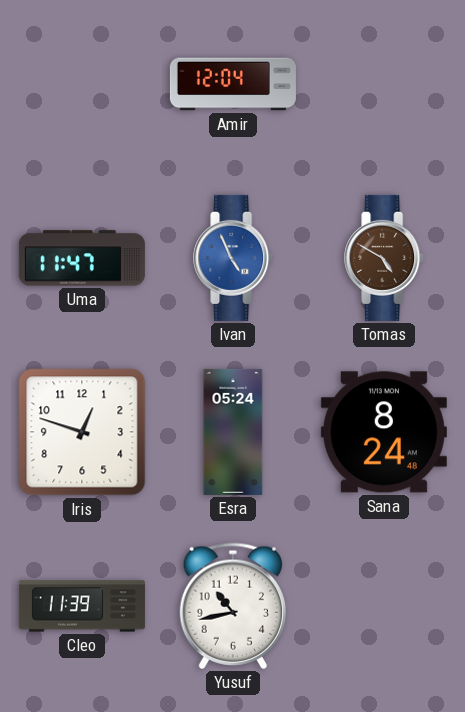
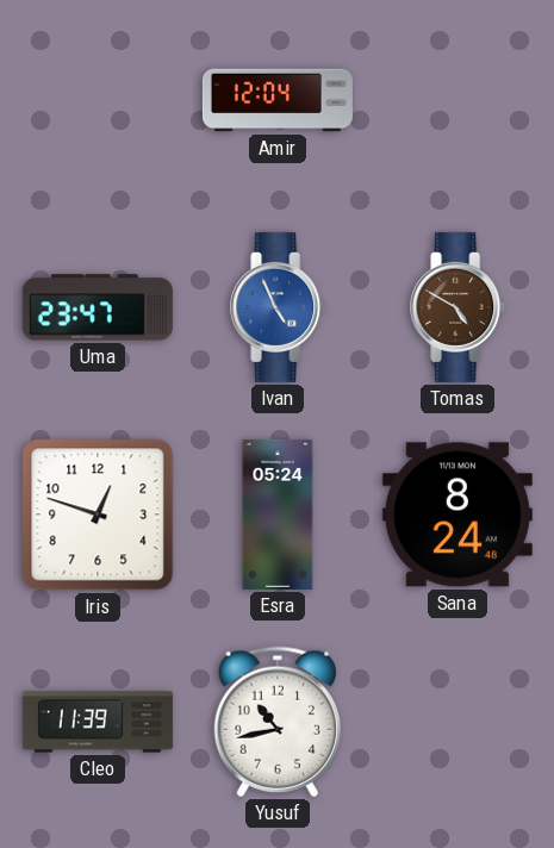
Uma: 11:47 -> 23:47 (98, 307)
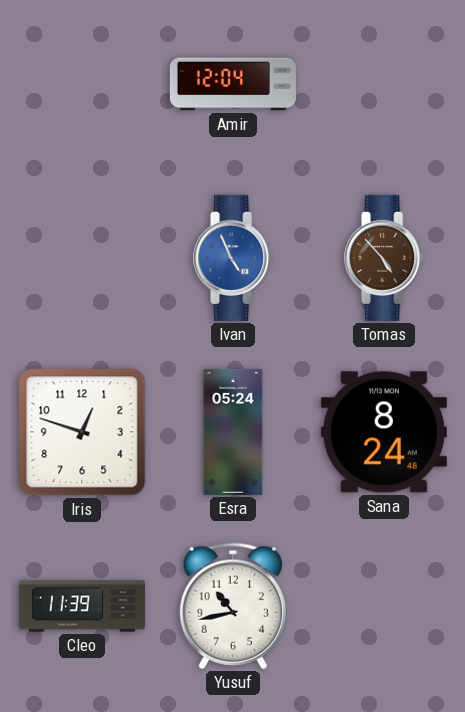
Uma: 23:47 -> none (98, 307)
Tomas: 4:50 -> 4:53 (385, 258)
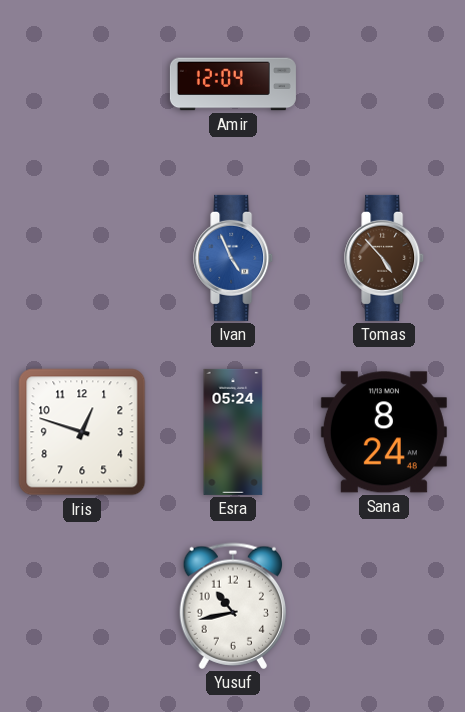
Cleo: 11:39 -> none (82, 606)
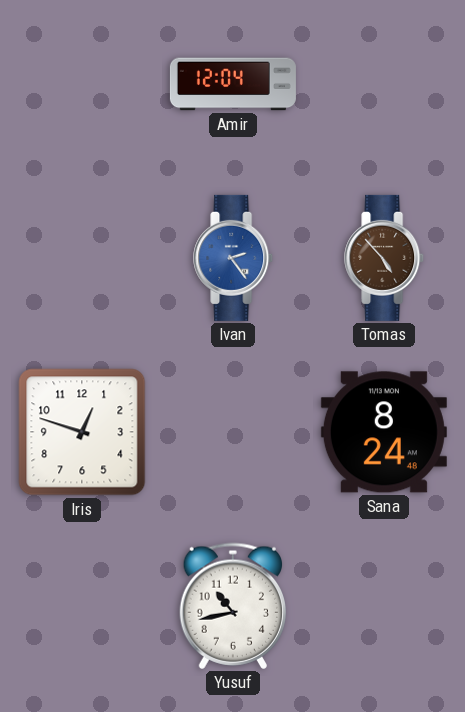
Ivan: 4:56 -> 2:24 (234, 258)
Esra: 05:24 -> none (233, 432)
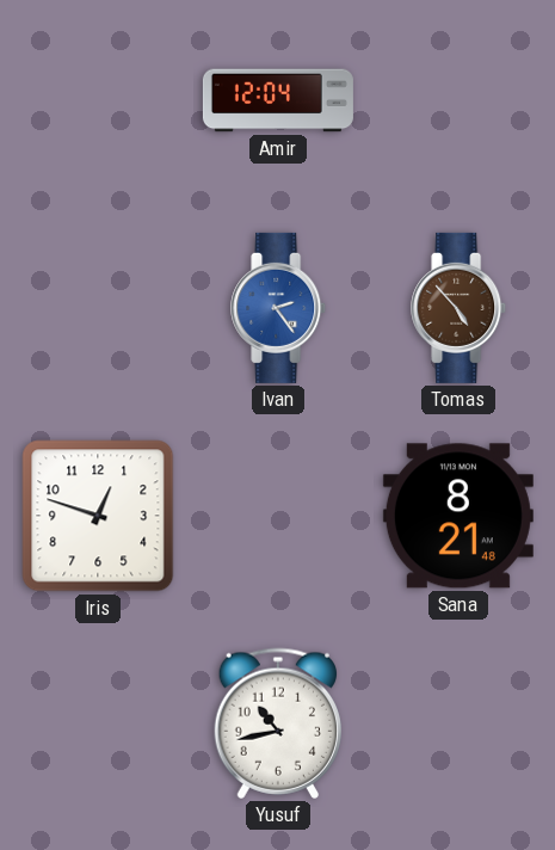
Sana: 8:24 -> 8:21 (458, 516)
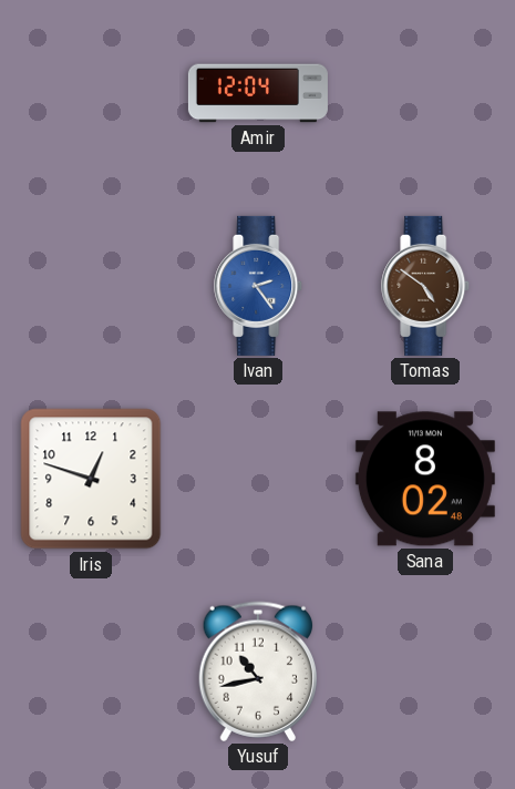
Tomas: 4:53 -> 4:51 (426, 286)
Sana: 8:21 -> 8:02 (425, 479)
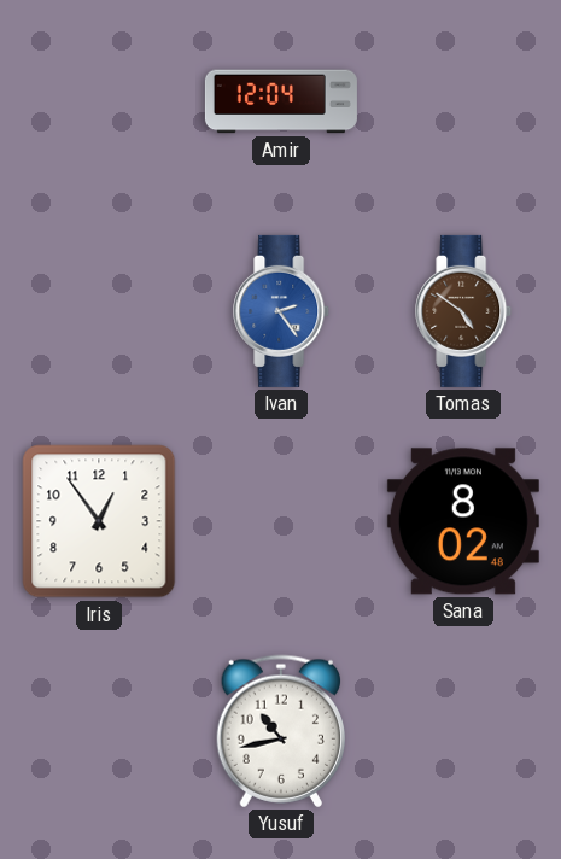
Iris: 12:48 -> 12:54 (99, 521)
